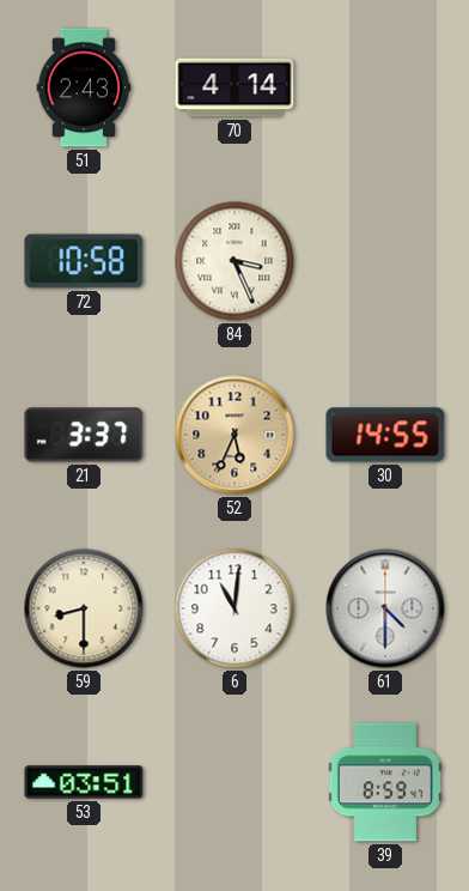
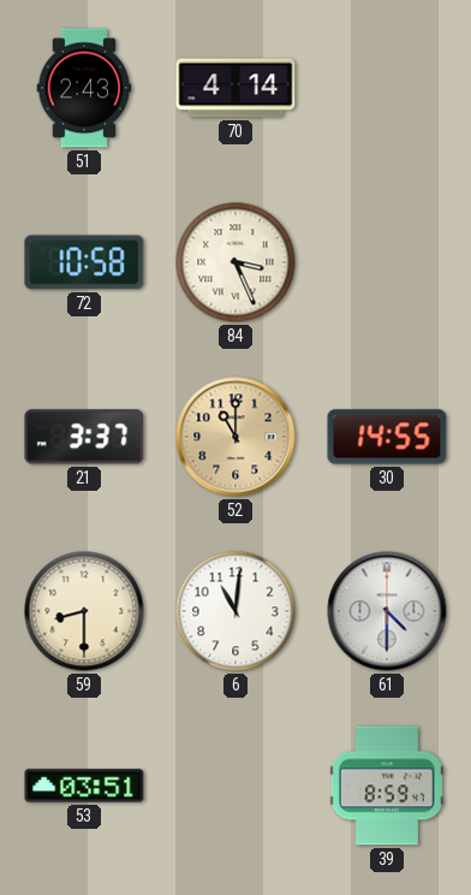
52: 5:34 -> 11:00 (235, 437)
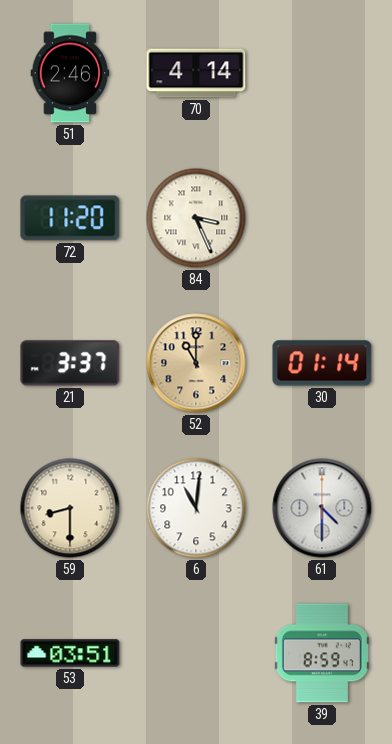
51: 2:43 -> 2:46 (70, 73)
72: 10:58 -> 11:20 (70, 218)
30: 14:55 -> 01:14 (322, 363)
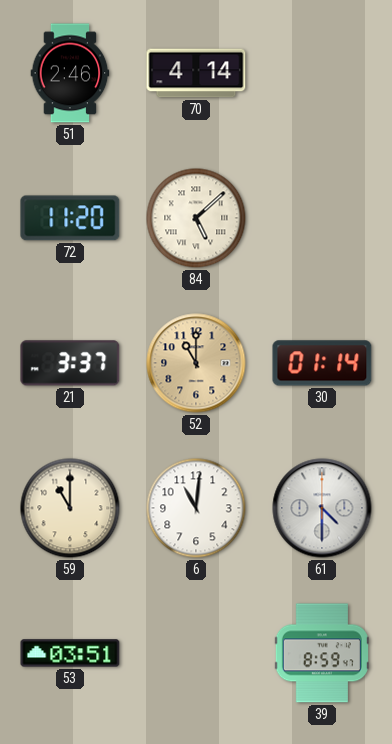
84: 3:26 -> 5:08 (196, 218)
59: 8:30 -> 11:00 (70, 508)
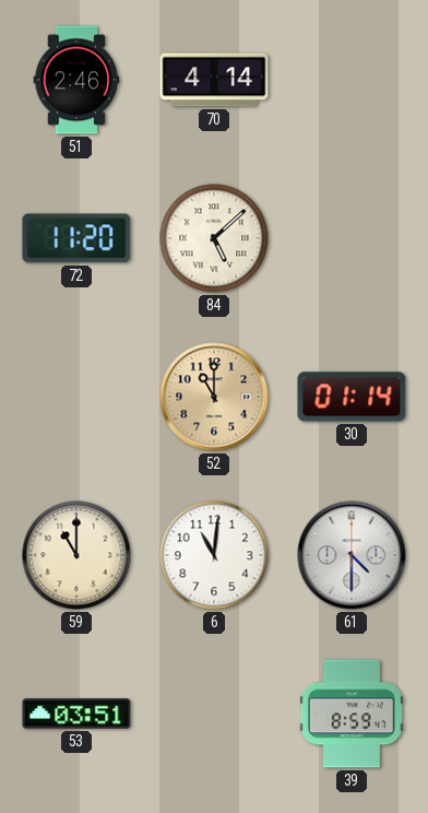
21: 3:37 -> none (70, 363)
